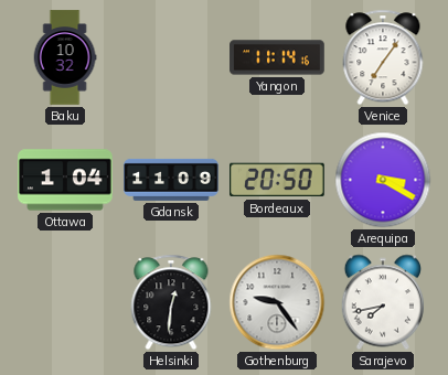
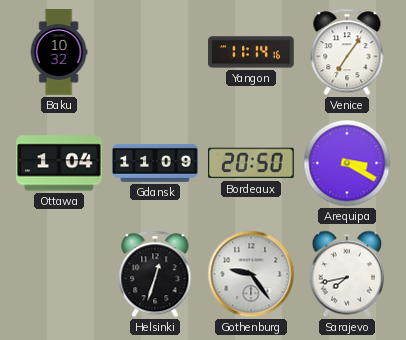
Helsinki: 12:31 -> 12:33 (155, 274)
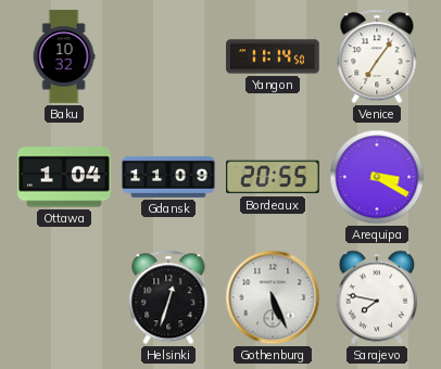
Yangon: 11:14:16 -> 11:14:50 (273, 56)
Bordeaux: 20:50 -> 20:55 (274, 177)
Gothenburg: 9:24 -> 5:26 (273, 297)
Sarajevo: 7:43 -> 7:47 (376, 297)
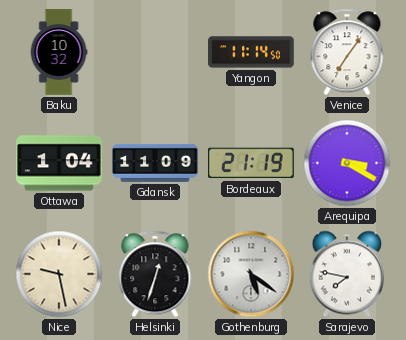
Bordeaux: 20:55 -> 21:19 (252, 163)
Nice: none -> 9:28 (59, 274)
Gothenburg: 5:26 -> 5:21 (251, 274)
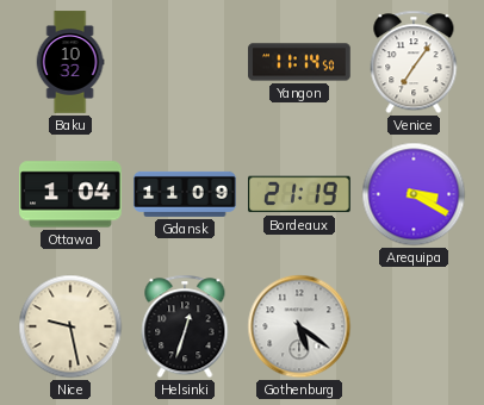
Sarajevo: 7:47 -> none (346, 274)
